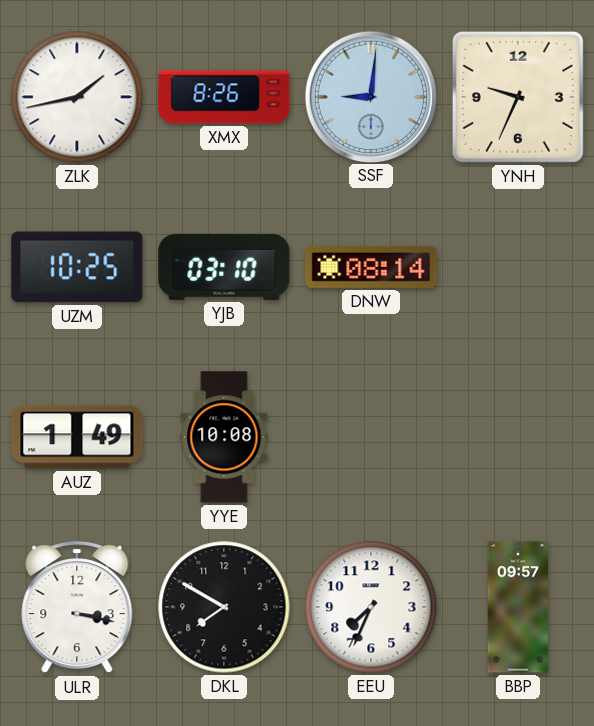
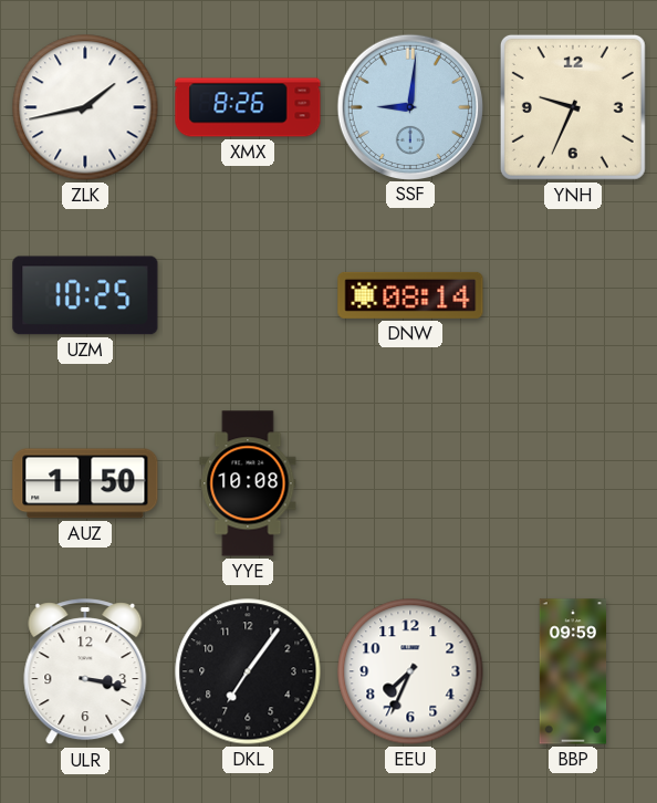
YJB: 03:10 -> none (224, 267)
AUZ: 1:49 -> 1:50 (85, 483)
DKL: 7:50 -> 7:06 (248, 671)
BBP: 09:57 -> 09:59 (573, 671)
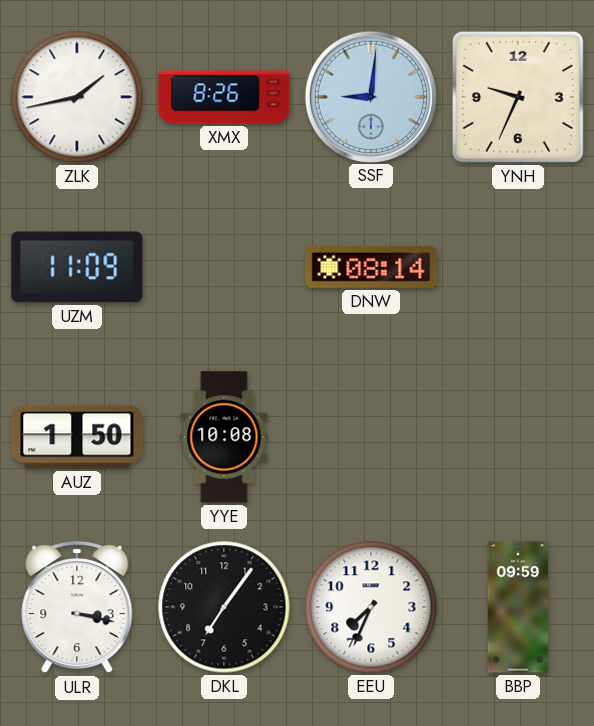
UZM: 10:25 -> 11:09 (77, 267)
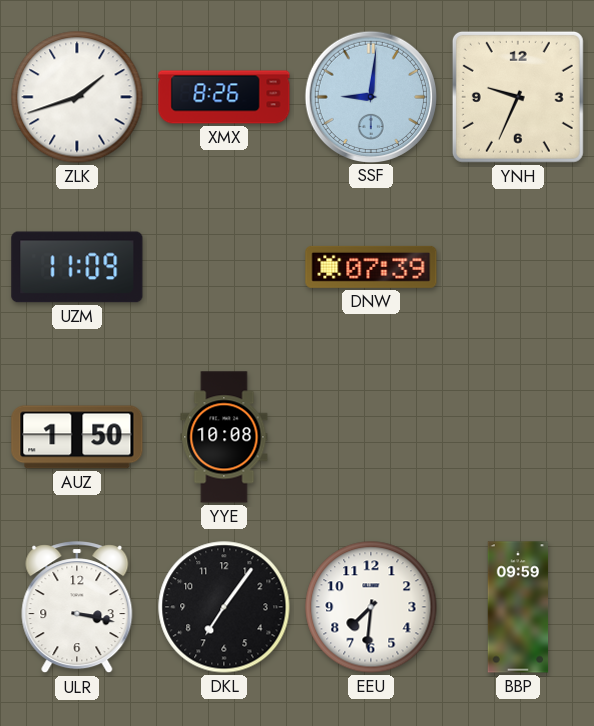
ZLK: 1:43 -> 1:42 (77, 97)
DNW: 08:14 -> 07:39 (371, 267)
EEU: 7:34 -> 7:31 (371, 607)
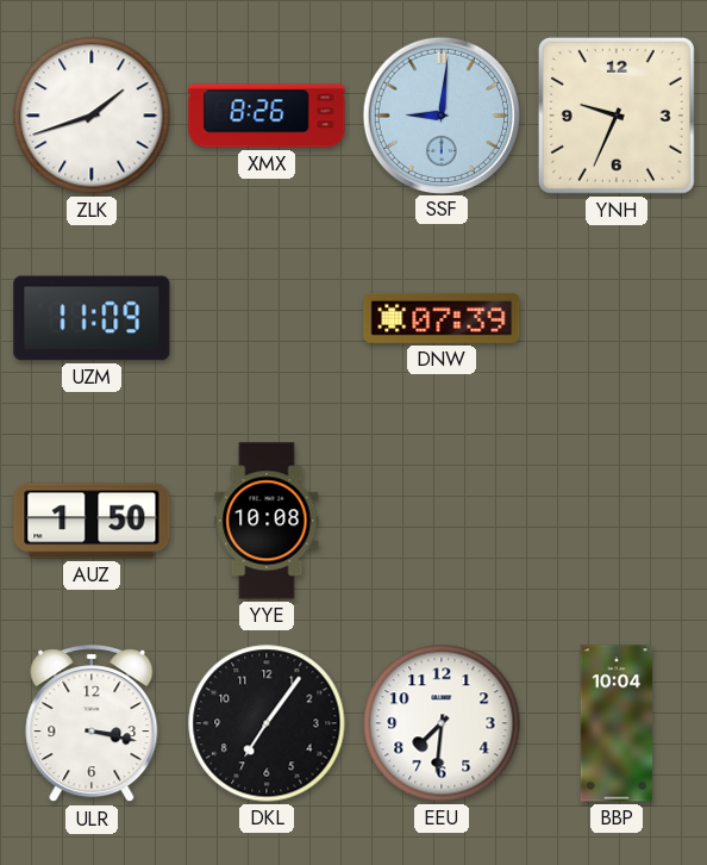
BBP: 09:59 -> 10:04 (617, 723)
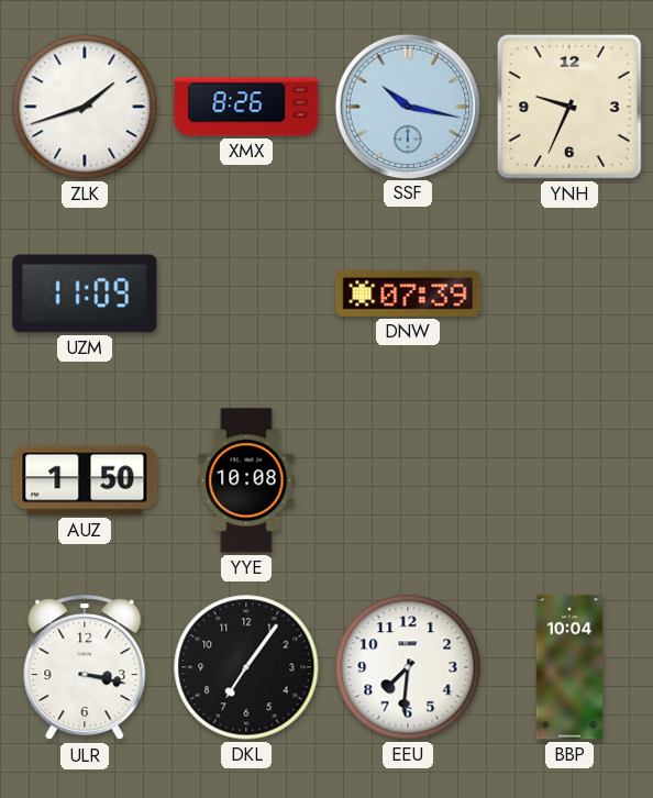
SSF: 9:01 -> 10:17 (407, 106)
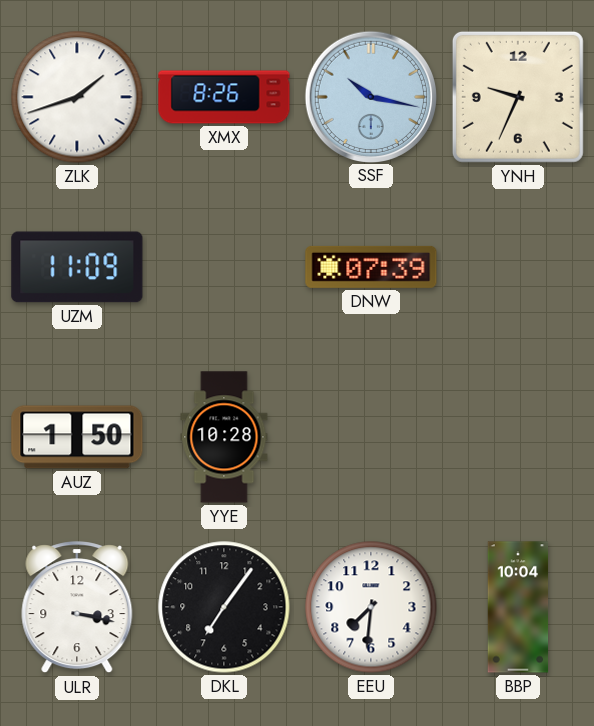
YYE: 10:08 -> 10:28 (224, 437)
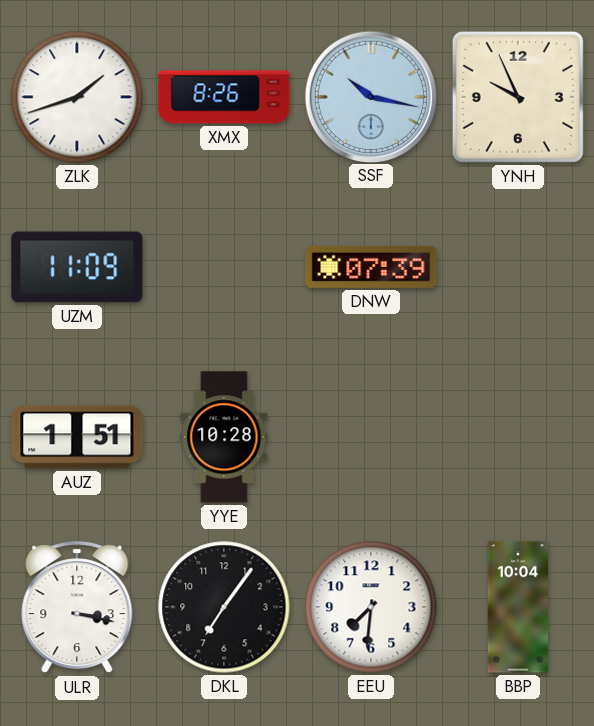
YNH: 9:34 -> 9:56 (518, 97)
AUZ: 1:50 -> 1:51 (77, 437)
